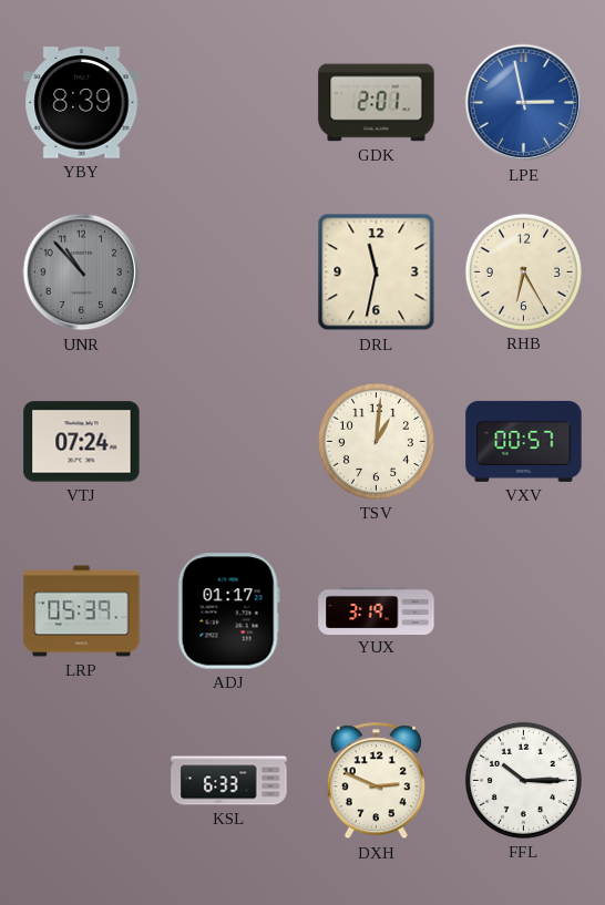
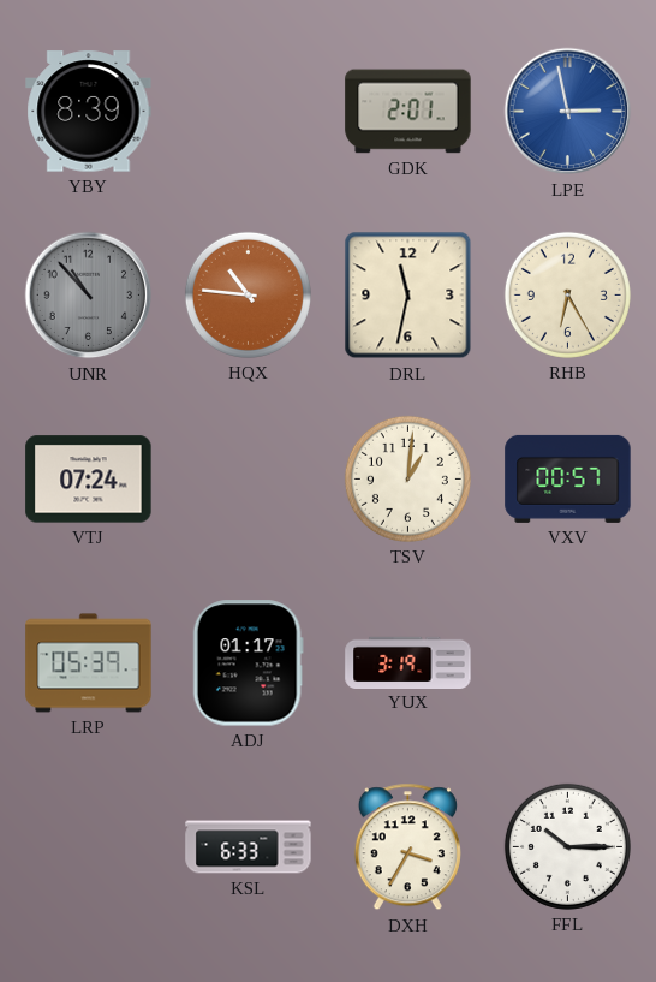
HQX: none -> 10:46 (248, 294)
DXH: 2:49 -> 3:35 (407, 847)
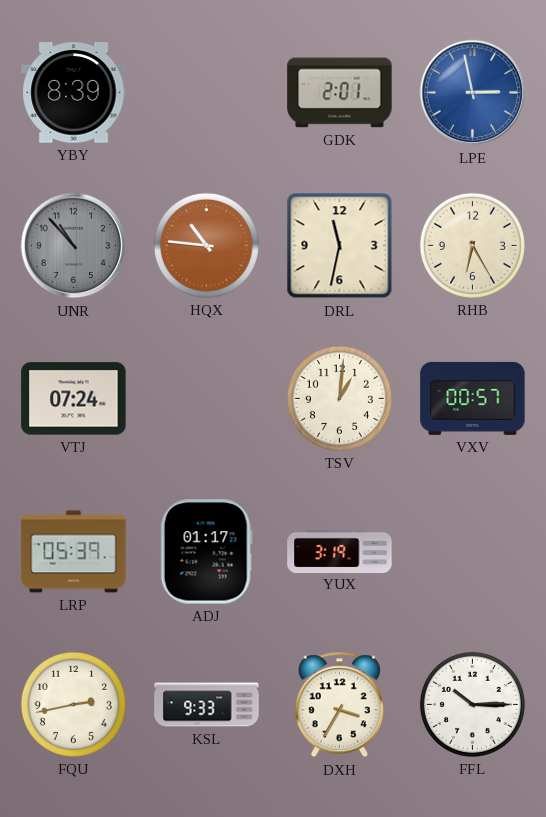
FQU: none -> 2:43 (73, 704)
KSL: 6:33 -> 9:33 (207, 705)
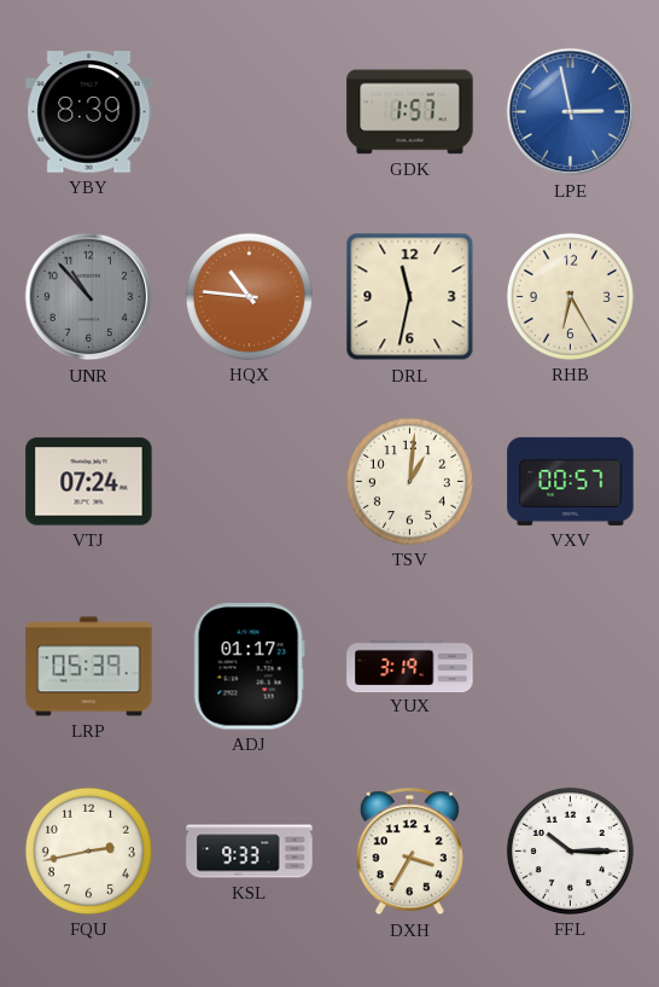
GDK: 2:01 -> 1:57 (410, 112)
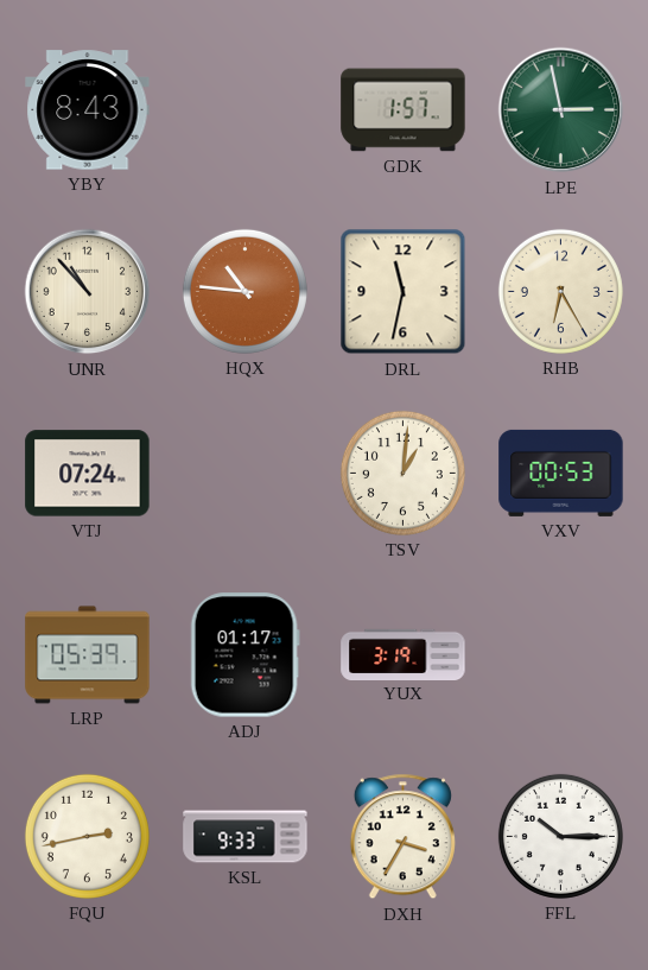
YBY: 8:39 -> 8:43 (88, 110)
LPE dial: blue -> green (561, 110)
UNR dial: grey -> cream (88, 292)
VXV: 00:57 -> 00:53 (561, 473)
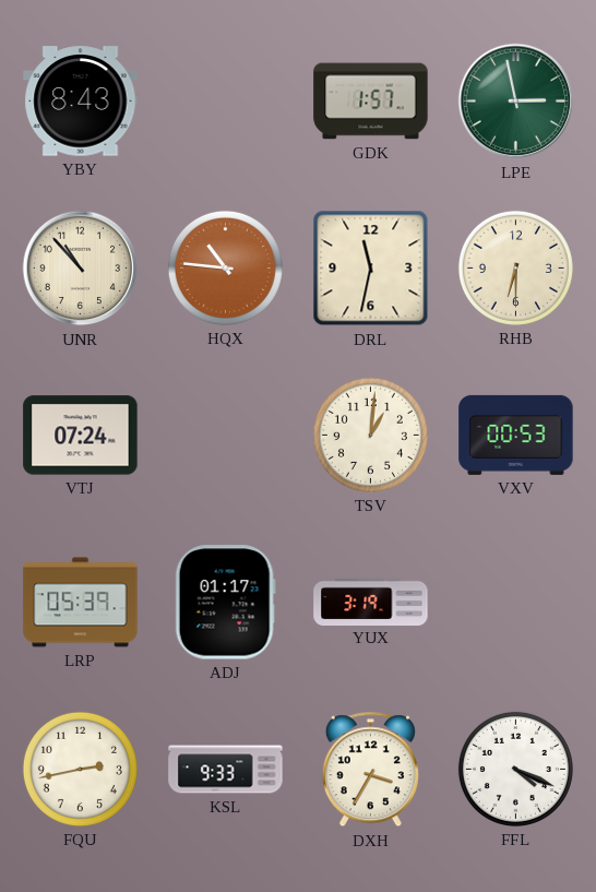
RHB: 6:25 -> 6:30 (515, 267)
FFL: 10:15 -> 4:19 (515, 769)
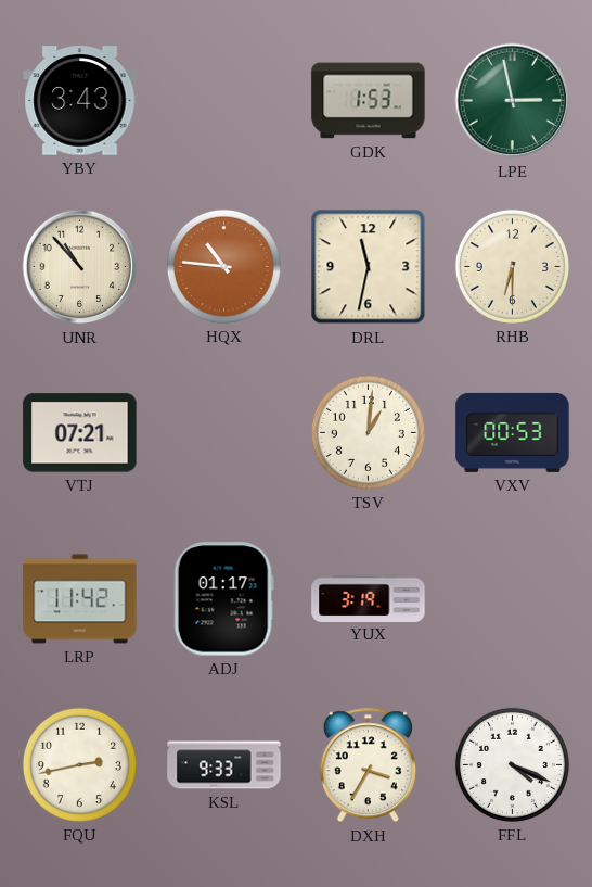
YBY: 8:43 -> 3:43 (80, 101)
GDK: 1:57 -> 1:53 (369, 101)
VTJ: 07:24 -> 07:21 (80, 433)
LRP: 05:39 -> 11:42 (80, 599)
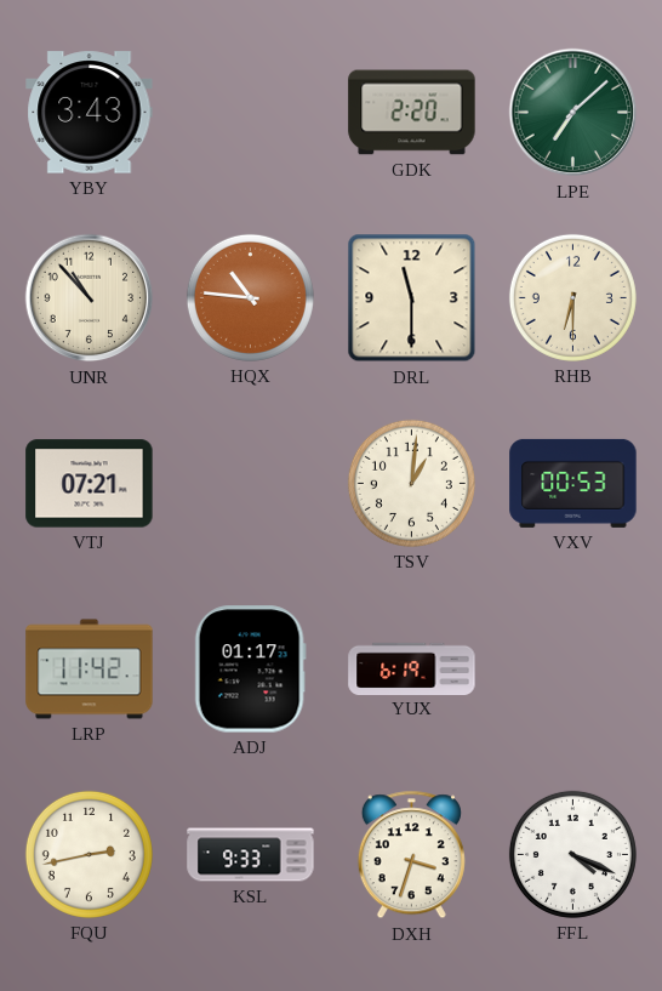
GDK: 1:53 -> 2:20 (412, 113)
LPE: 2:58 -> 7:08 (573, 113)
DRL: 11:32 -> 11:30 (412, 298)
YUX: 3:19 -> 6:19 (412, 668)
DXH: 3:35 -> 3:33 (411, 855)
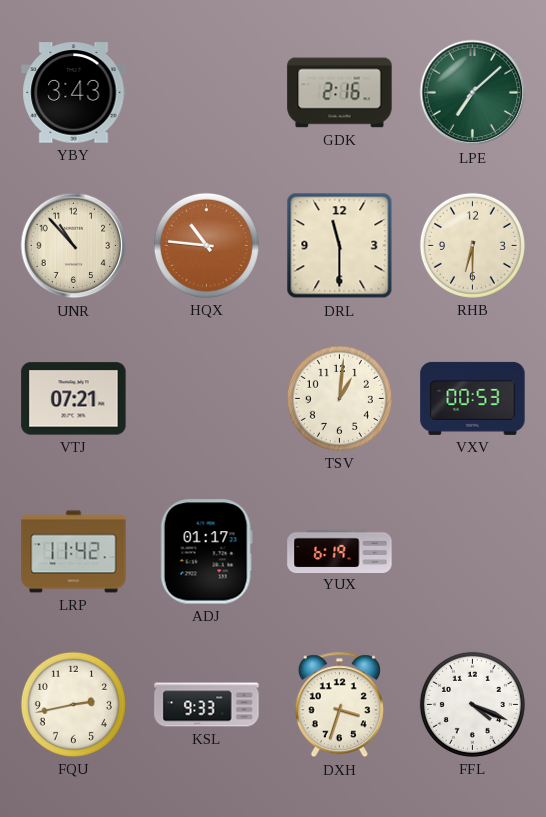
GDK: 2:20 -> 2:16 (340, 93)
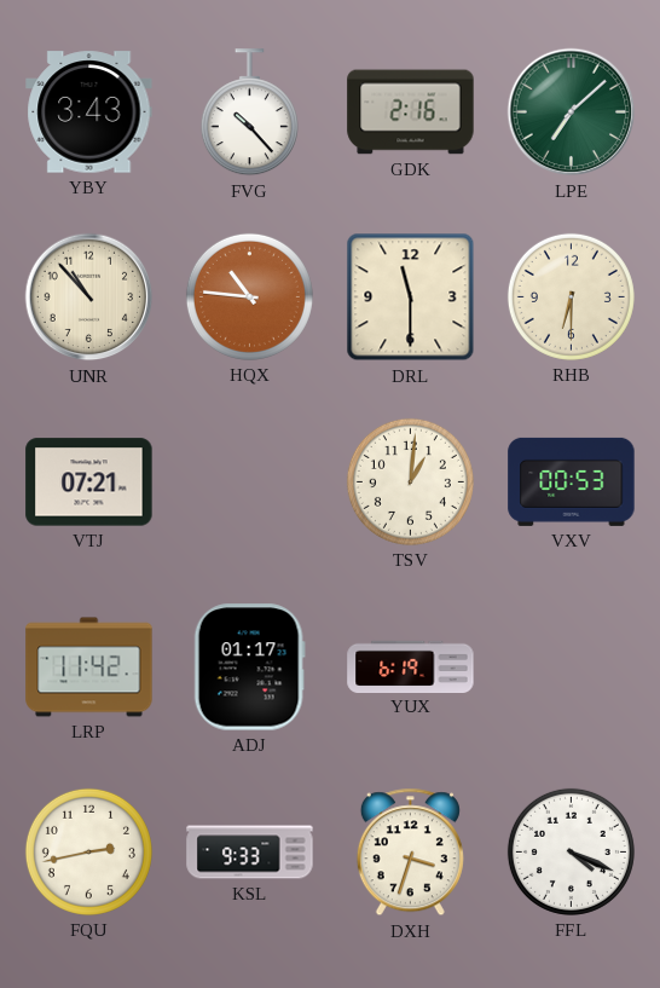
FVG: none -> 10:23 (249, 112)
